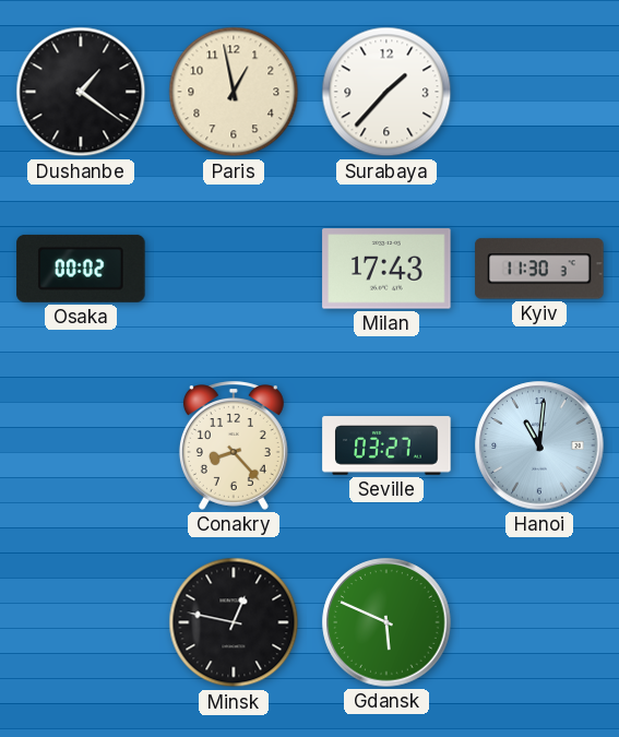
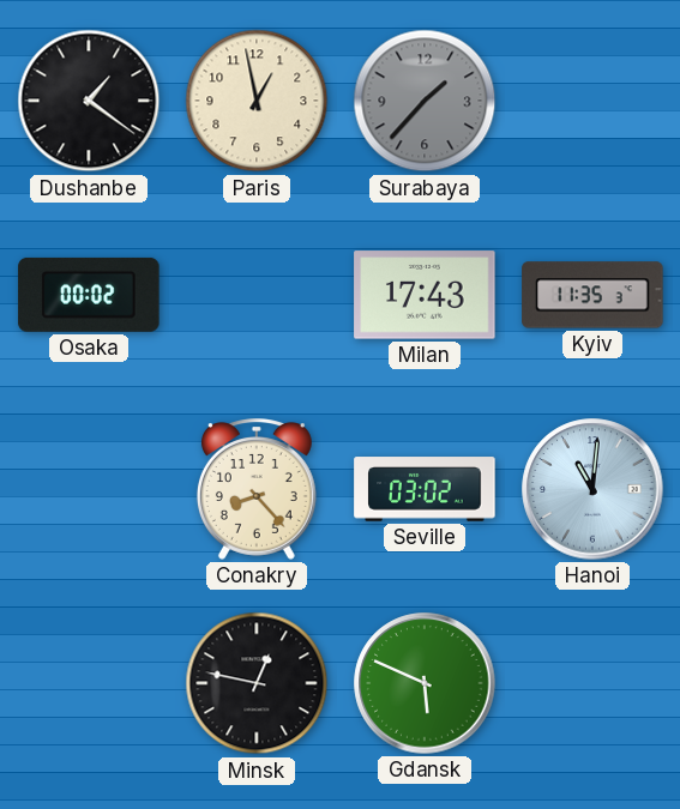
Surabaya dial: white -> grey (425, 101)
Kyiv: 11:30 -> 11:35 (592, 295)
Seville: 03:27 -> 03:02 (425, 489)
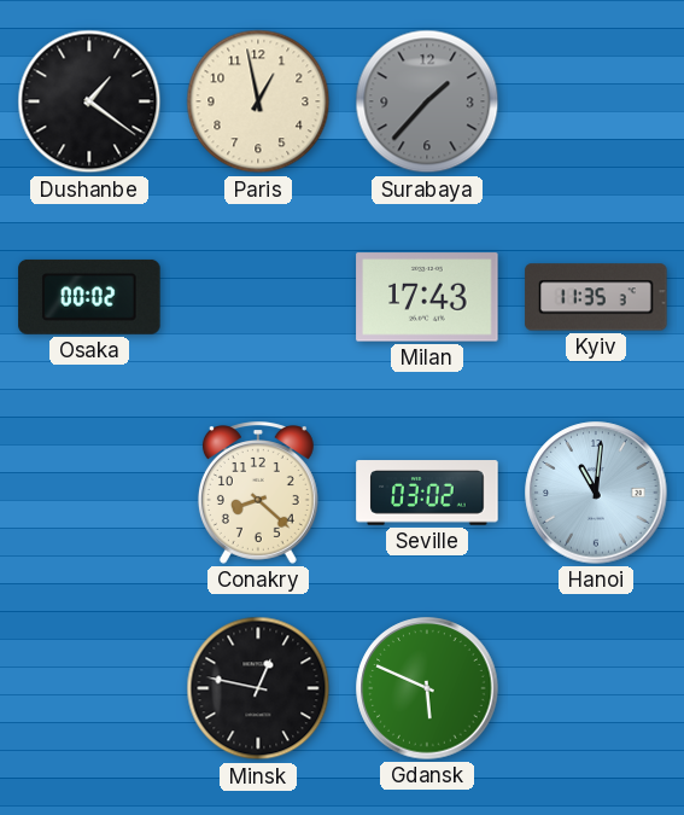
Conakry: 8:23 -> 8:22 (258, 493)
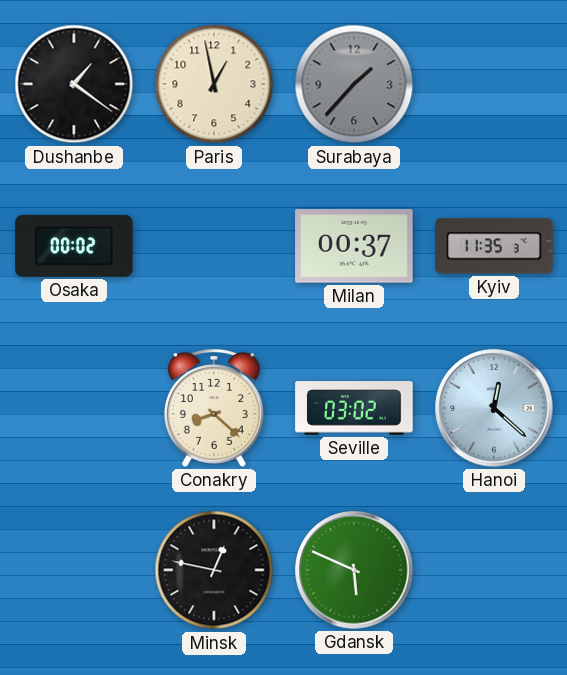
Milan: 17:43 -> 00:37 (354, 246)
Hanoi: 11:01 -> 12:22 (494, 408)
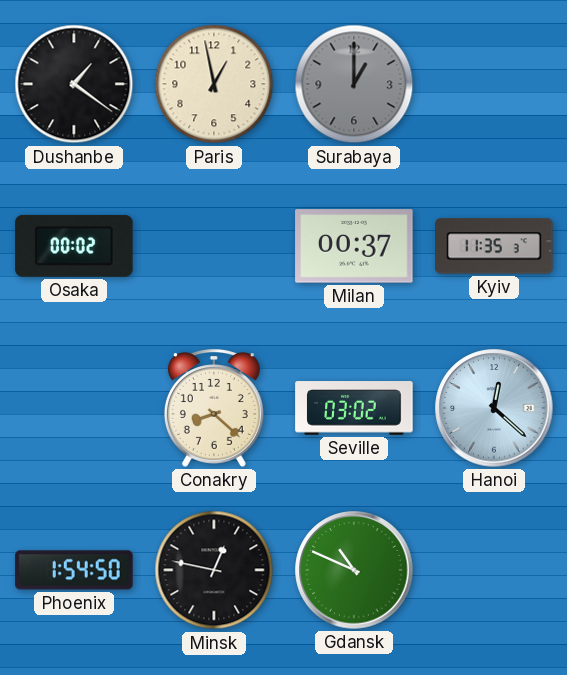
Surabaya: 1:37 -> 1:00 (354, 84)
Phoenix: none -> 1:54 (74, 570)
Gdansk: 5:49 -> 10:49 (354, 570)
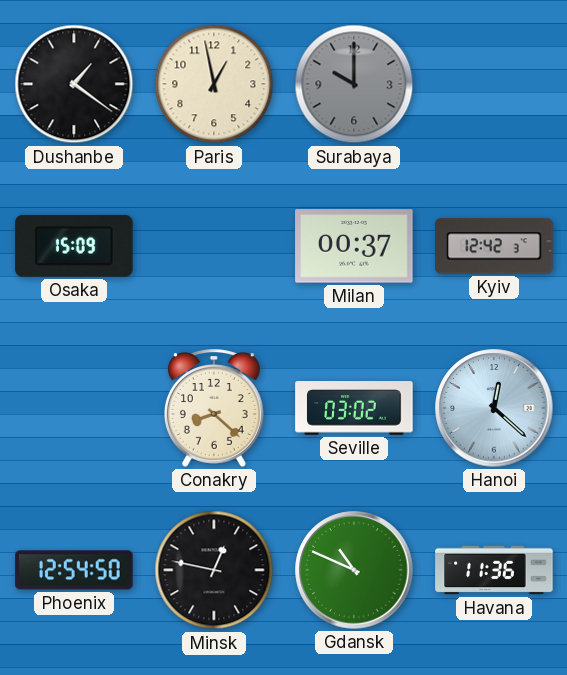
Surabaya: 1:00 -> 10:00 (354, 84)
Osaka: 00:02 -> 15:09 (74, 246)
Kyiv: 11:35 -> 12:42 (494, 246)
Phoenix: 1:54 -> 12:54 (74, 570)
Havana: none -> 11:36 (494, 570)
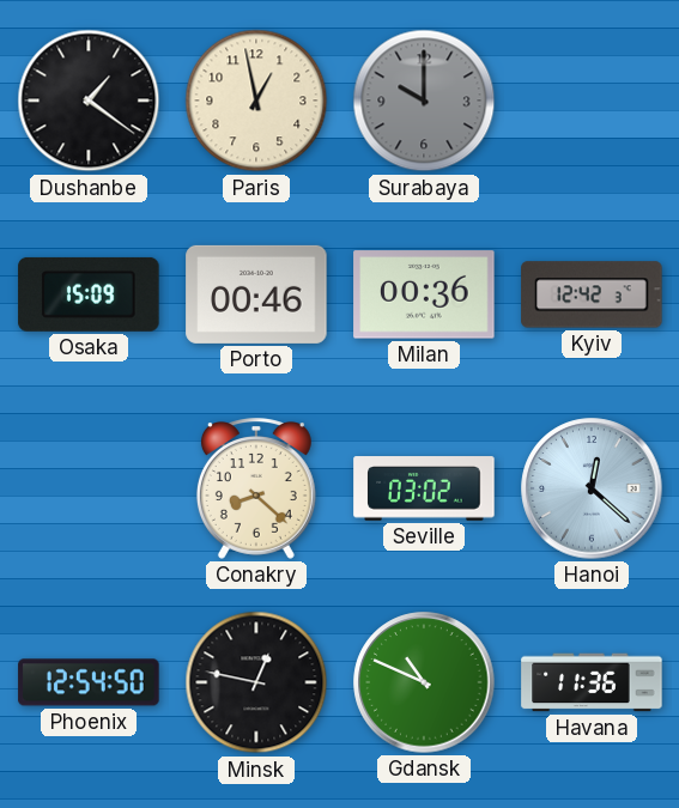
Porto: none -> 00:46 (256, 294)
Milan: 00:37 -> 00:36 (424, 294)
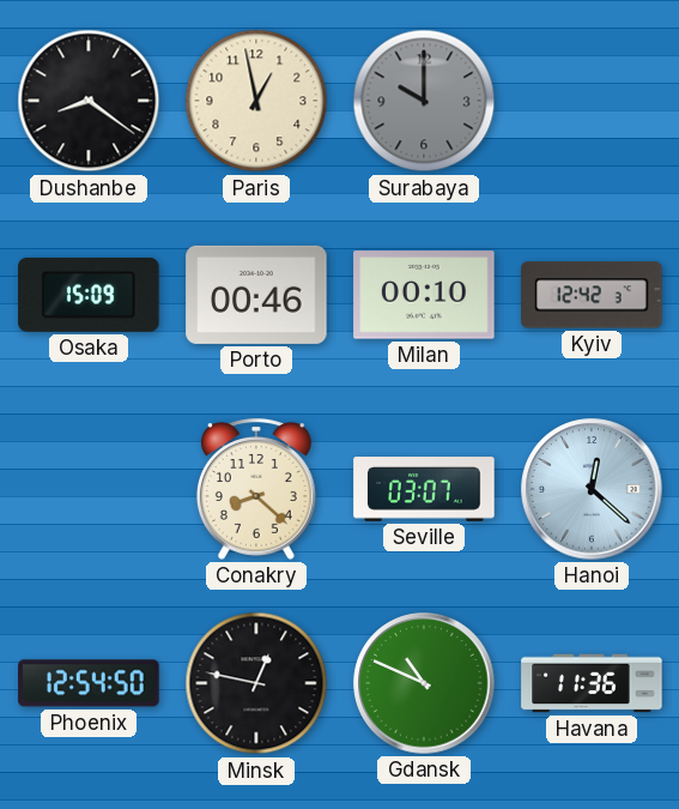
Dushanbe: 1:21 -> 8:21 (89, 101)
Milan: 00:36 -> 00:10 (424, 295)
Seville: 03:02 -> 03:07 (424, 489)
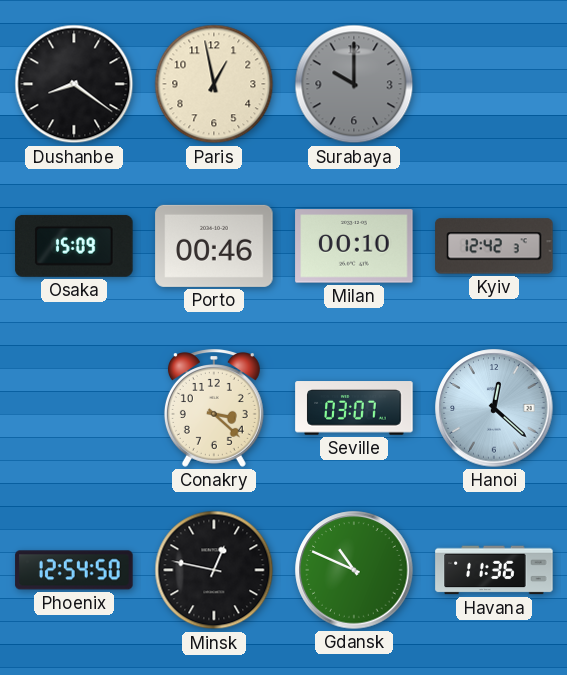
Conakry: 8:22 -> 3:22 (214, 408)
